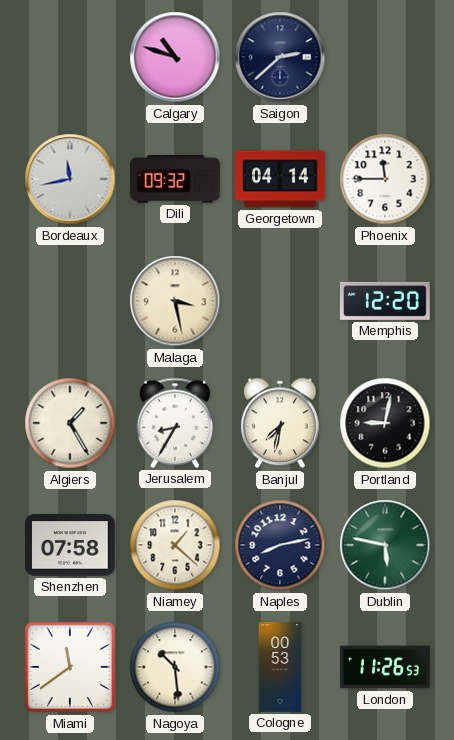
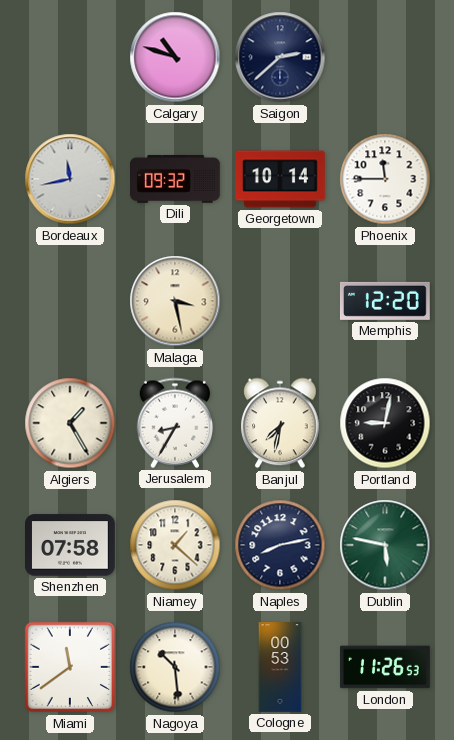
Georgetown: 04:14 -> 10:14 (281, 179)
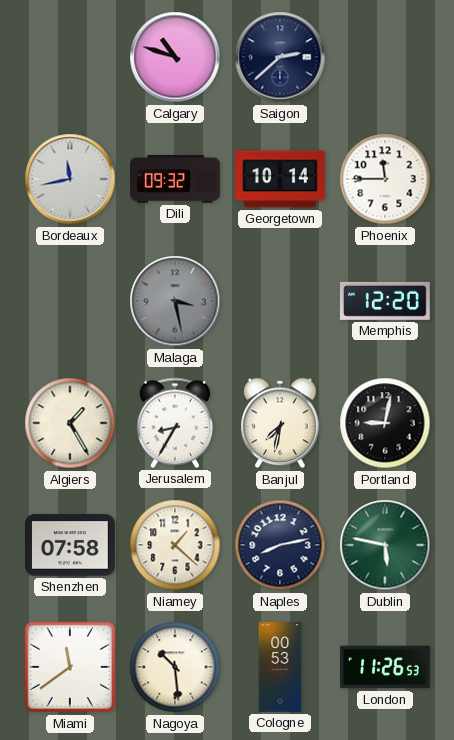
Malaga dial: cream -> grey (175, 301)
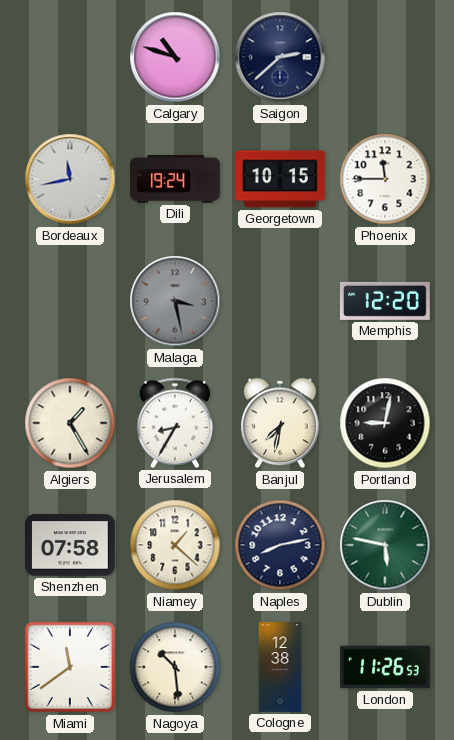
Dili: 09:32 -> 19:24 (176, 179)
Georgetown: 10:14 -> 10:15 (281, 179)
Cologne: 00:53 -> 12:38 (280, 667)
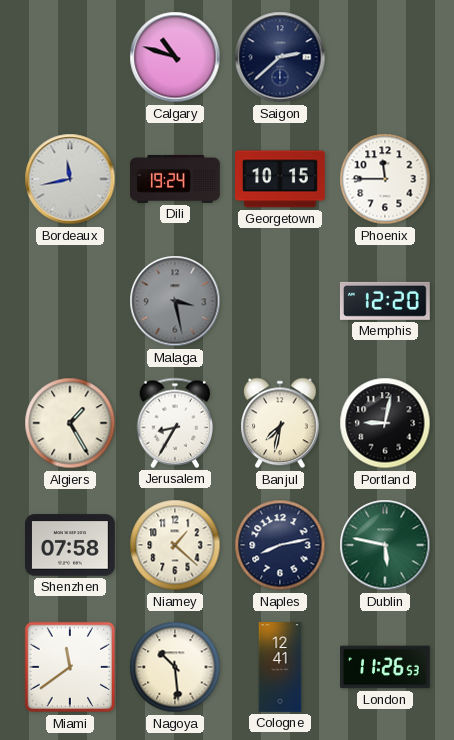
Cologne: 12:38 -> 12:41 (280, 667)
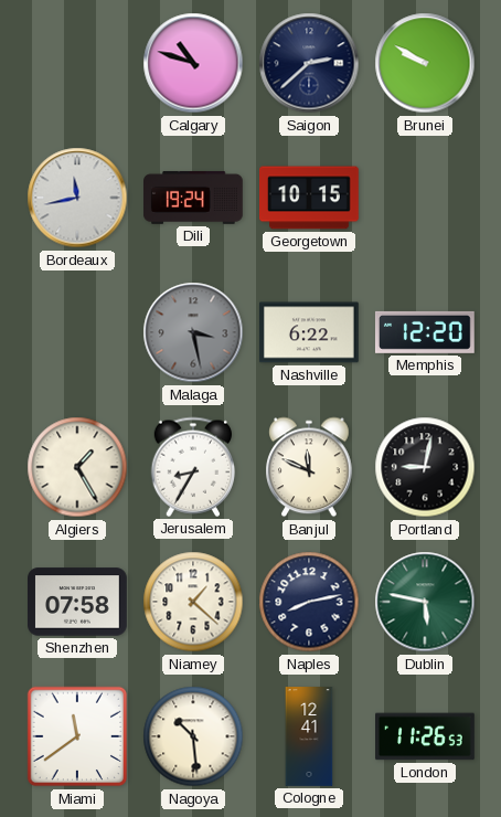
Brunei: none -> 9:50 (425, 63)
Phoenix: 11:45 -> none (385, 179)
Nashville: none -> 6:22 (309, 332)
Banjul: 7:32 -> 11:49 (309, 467)
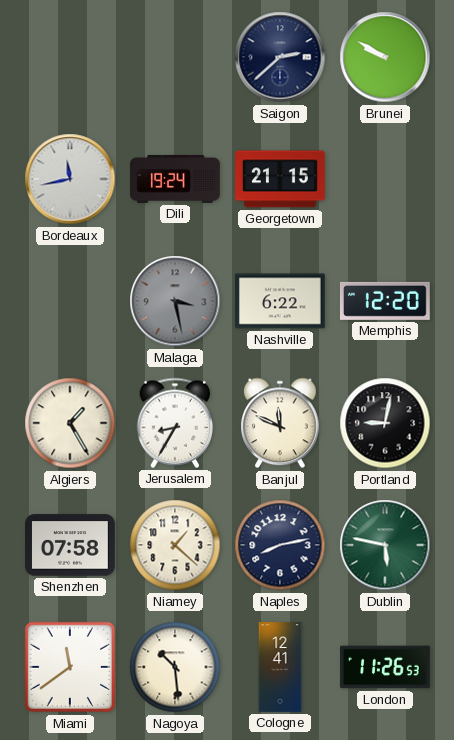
Calgary: 10:48 -> none (193, 63)
Georgetown: 10:15 -> 21:15 (281, 179)
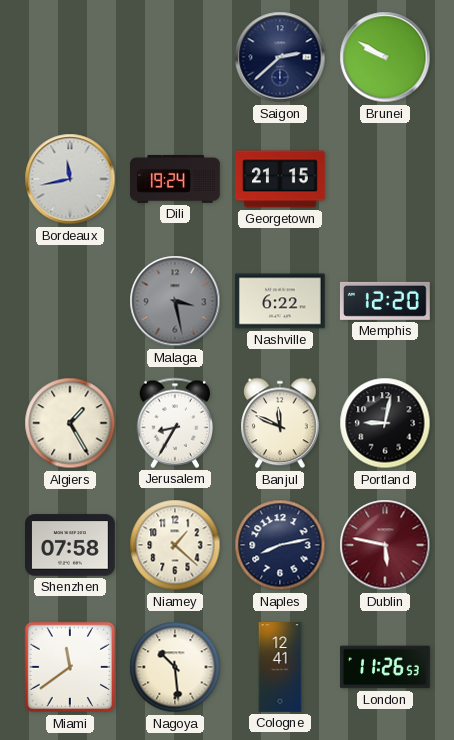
Dublin dial: green -> burgundy (385, 545)
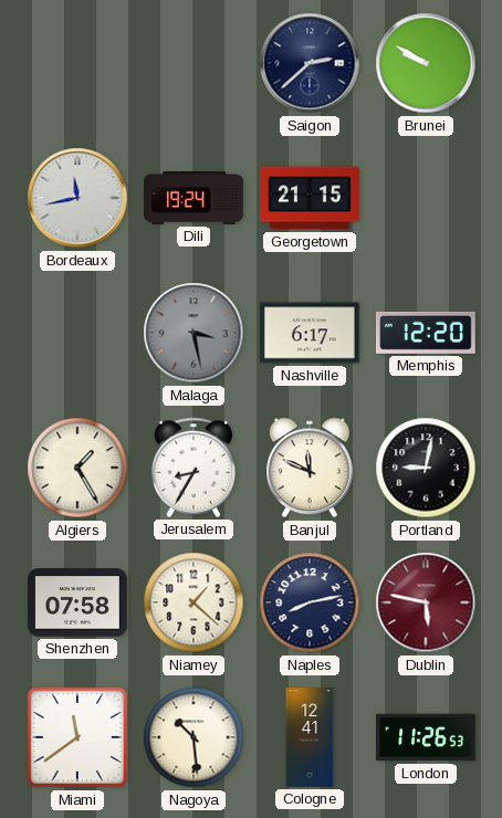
Nashville: 6:22 -> 6:17 (310, 333)
